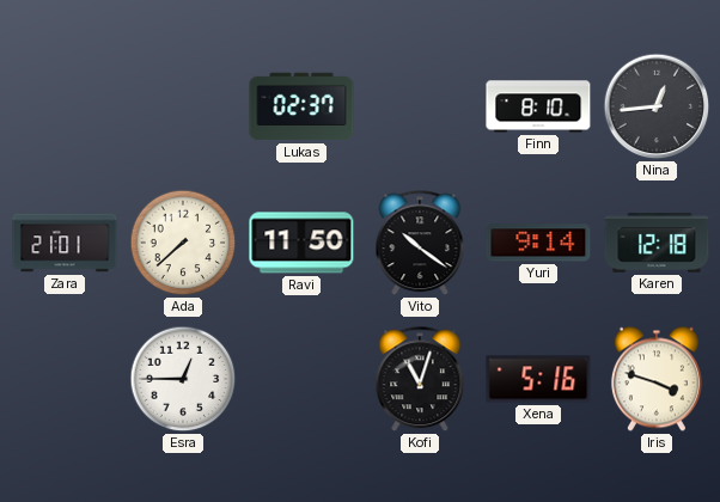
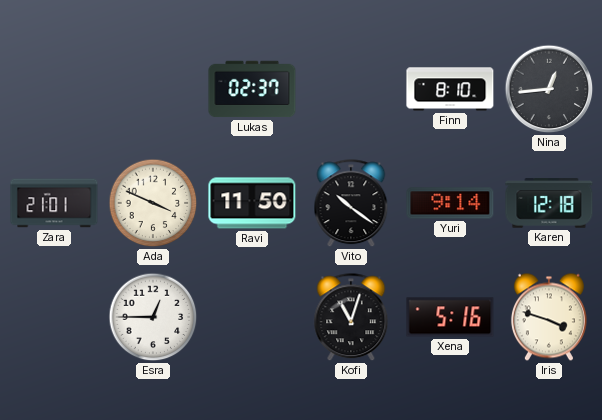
Ada: 7:38 -> 3:49 (153, 203)
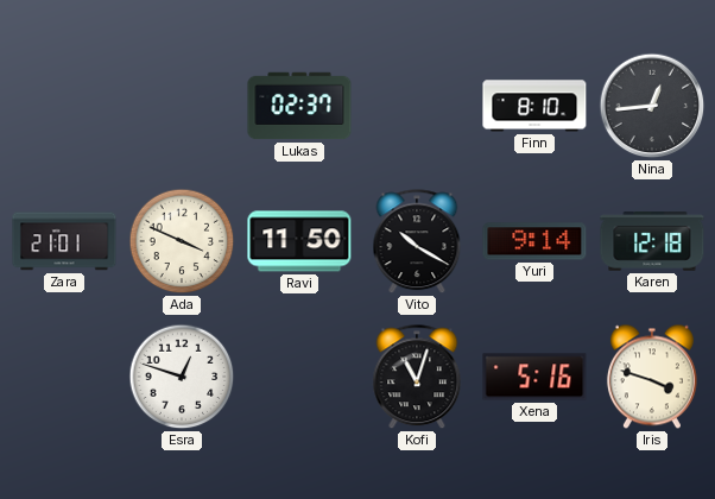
Vito: 10:21 -> 10:20 (417, 242)
Esra: 12:45 -> 12:48 (182, 377)
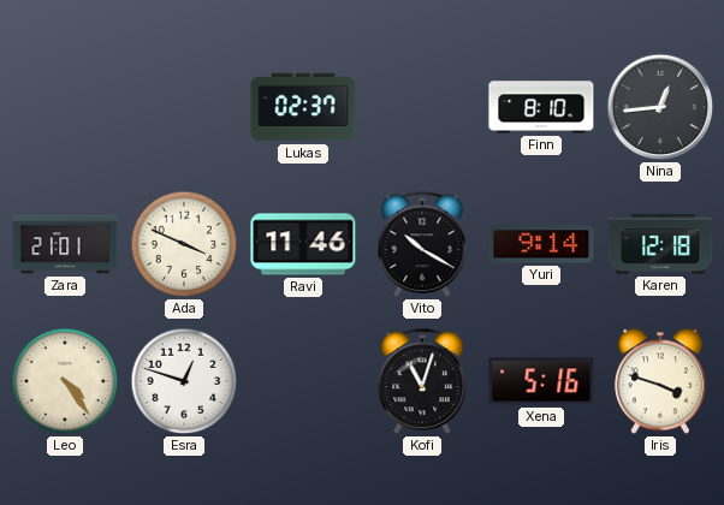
Ravi: 11:50 -> 11:46 (303, 244)
Leo: none -> 4:24 (65, 381)
